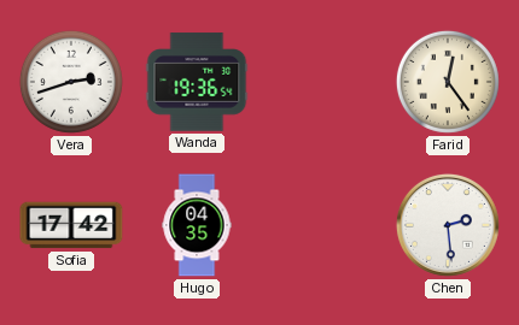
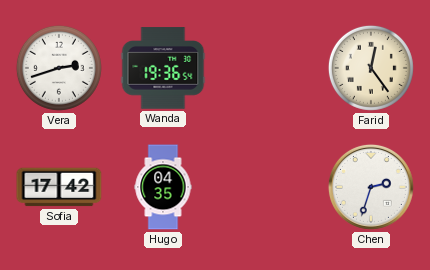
Chen: 2:29 -> 2:33 (371, 187)
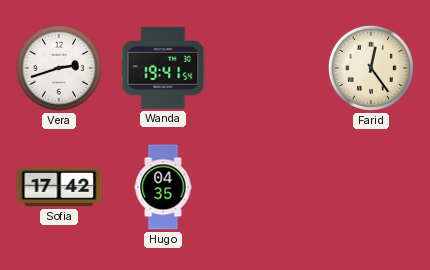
Wanda: 19:36 -> 19:41 (163, 68)
Chen: 2:33 -> none (371, 187)
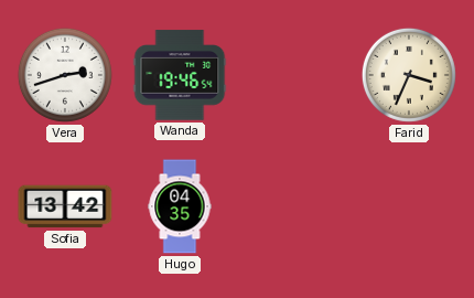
Wanda: 19:41 -> 19:46 (180, 75)
Farid: 12:24 -> 3:34 (409, 75)
Sofia: 17:42 -> 13:42 (65, 206)
